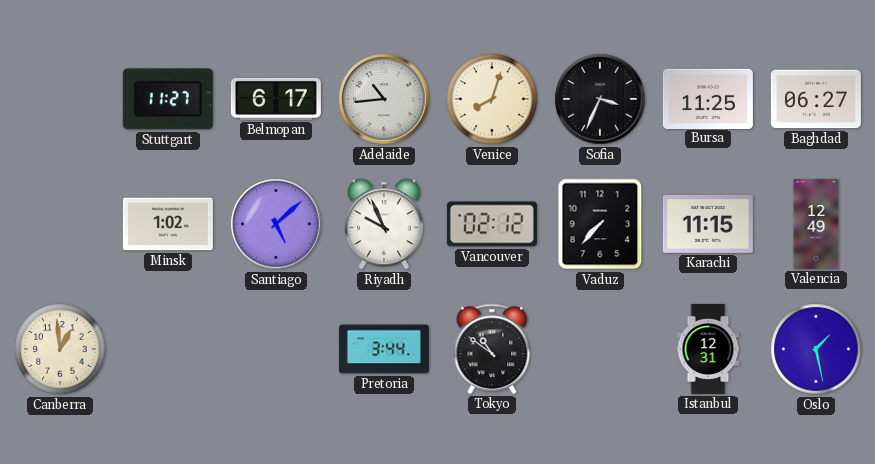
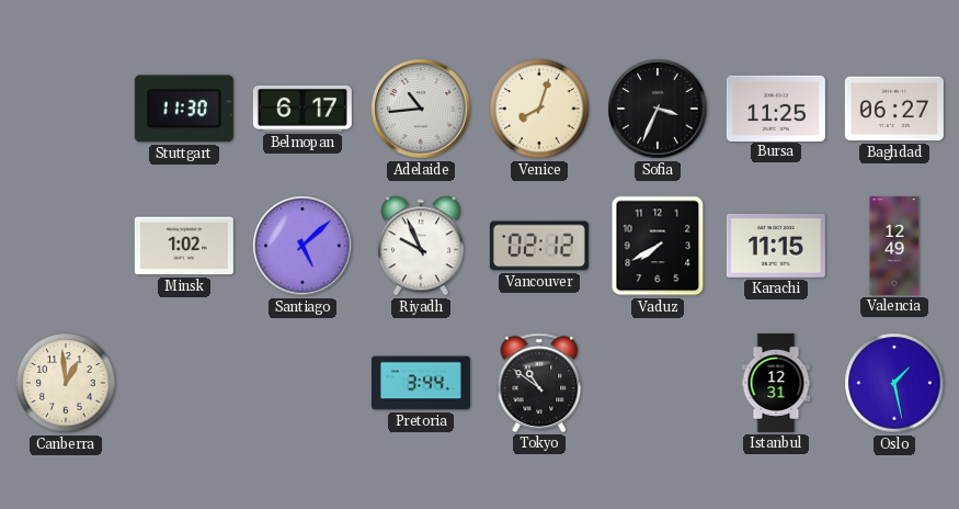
Stuttgart: 11:27 -> 11:30 (184, 109)
Vaduz: 7:37 -> 7:40 (658, 246)
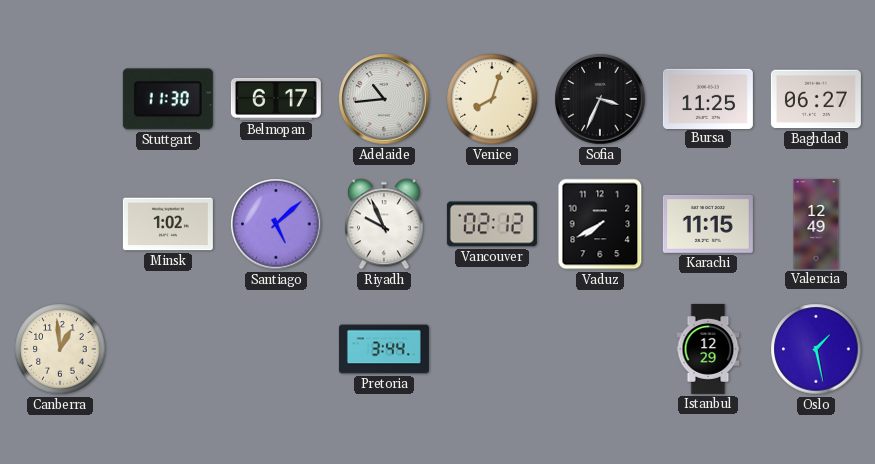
Tokyo: 10:51 -> none (539, 383)
Istanbul: 12:31 -> 12:29 (708, 349)
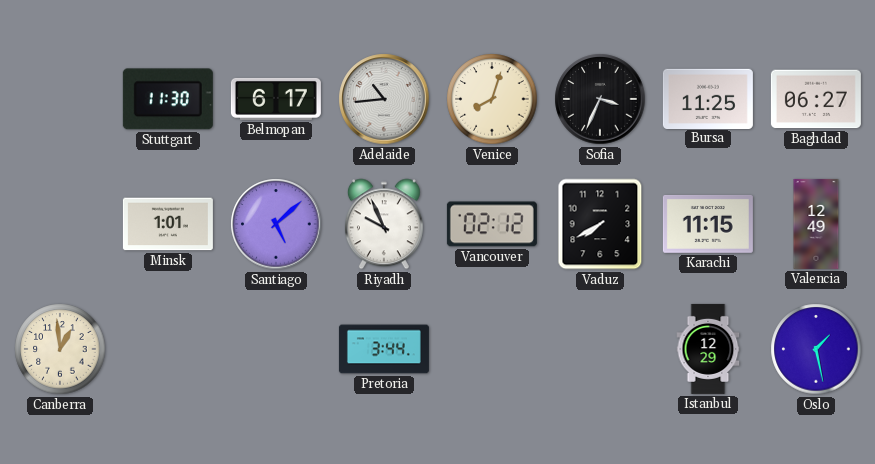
Minsk: 1:02 -> 1:01 (168, 224)
